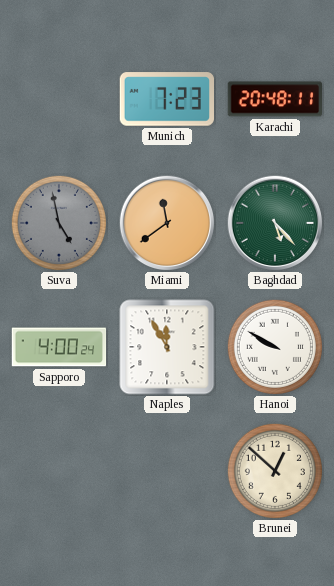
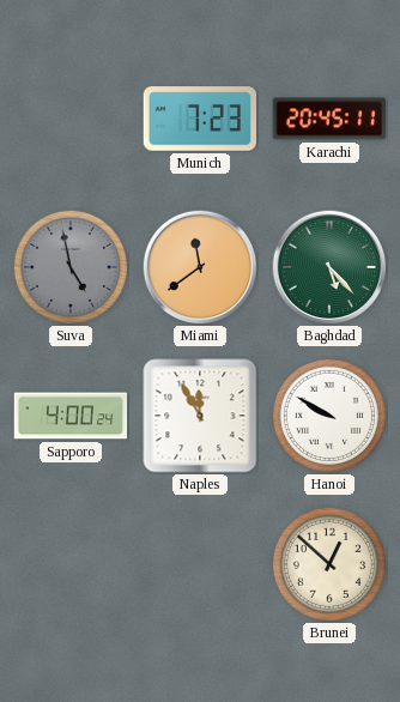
Karachi: 20:48 -> 20:45 (329, 119)
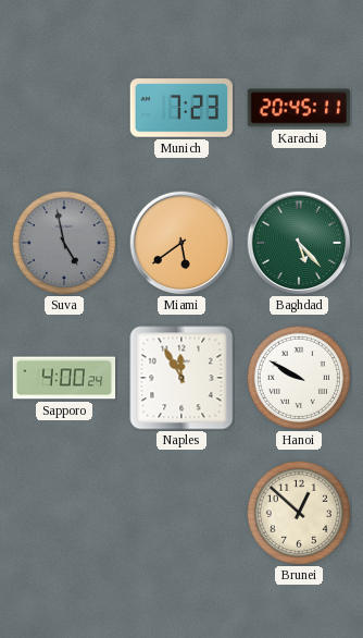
Miami: 11:39 -> 5:39 (181, 243)
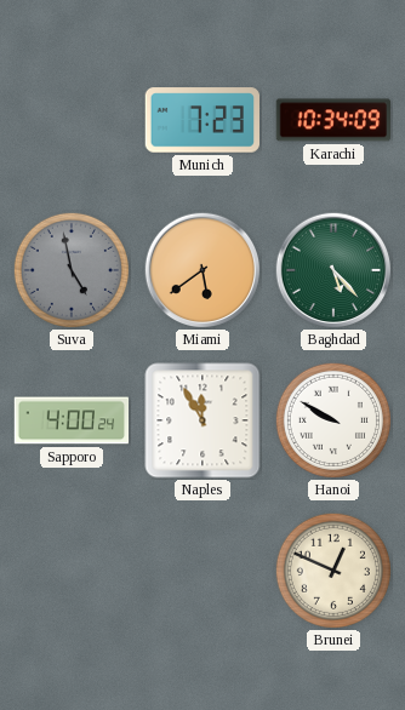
Karachi: 20:45 -> 10:34 (333, 120)
Brunei: 12:52 -> 12:49 (333, 571)
